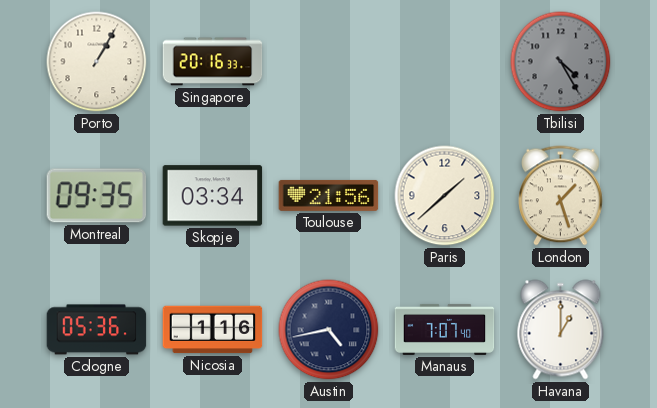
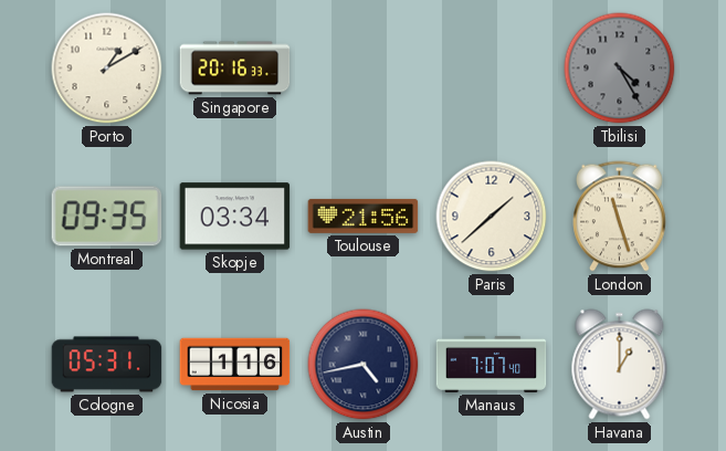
Porto: 1:05 -> 1:10 (107, 69)
London: 1:27 -> 11:27 (620, 217)
Cologne: 05:36 -> 05:31 (107, 365)
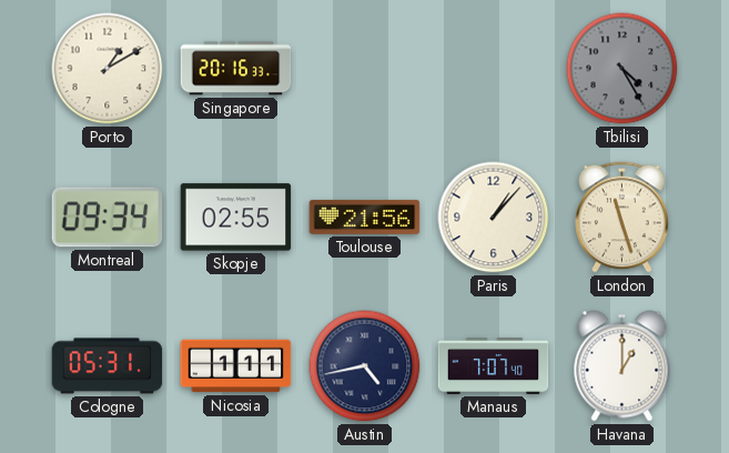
Montreal: 09:35 -> 09:34 (108, 218)
Skopje: 03:34 -> 02:55 (236, 218)
Paris: 1:38 -> 1:07 (494, 218)
Nicosia: 1:16 -> 1:11 (236, 366)
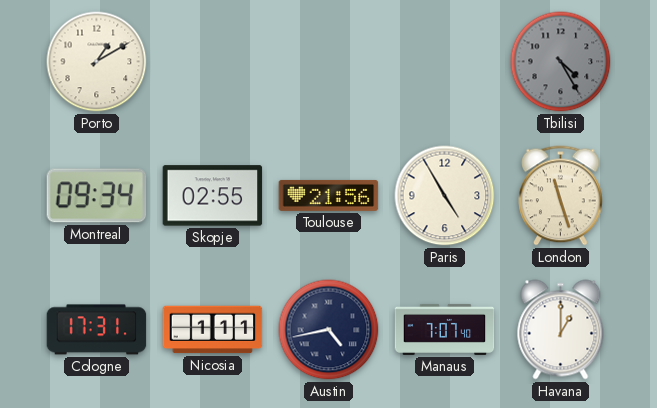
Singapore: 20:16 -> none (236, 69)
Paris: 1:07 -> 4:55 (445, 196)
Cologne: 05:31 -> 17:31 (97, 330)
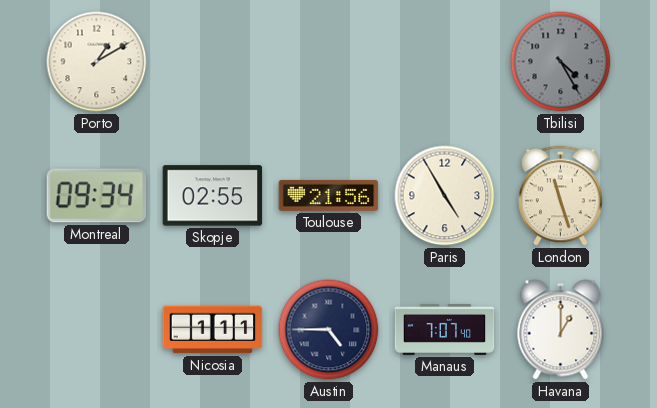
Cologne: 17:31 -> none (97, 330)
Austin: 4:43 -> 4:45 (329, 330)
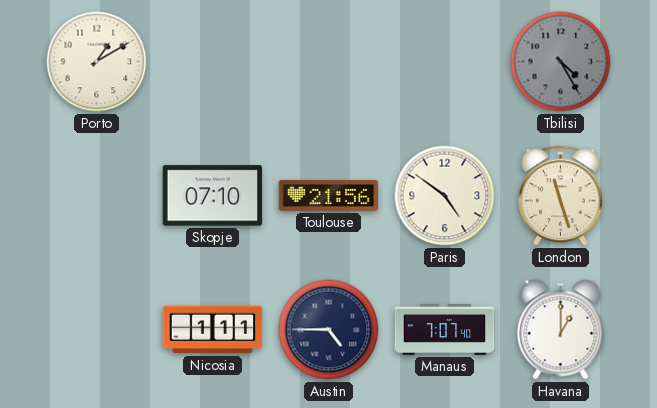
Montreal: 09:34 -> none (97, 196)
Skopje: 02:55 -> 07:10 (213, 196)
Paris: 4:55 -> 4:51 (445, 196)
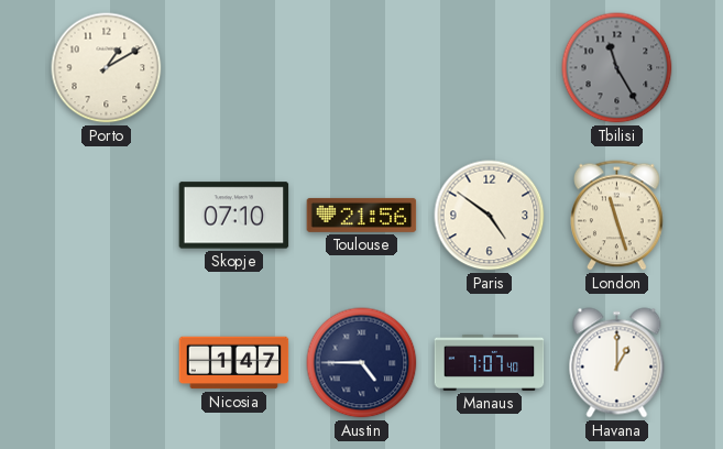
Tbilisi: 4:25 -> 11:25 (617, 68)
Nicosia: 1:11 -> 1:47 (234, 363)
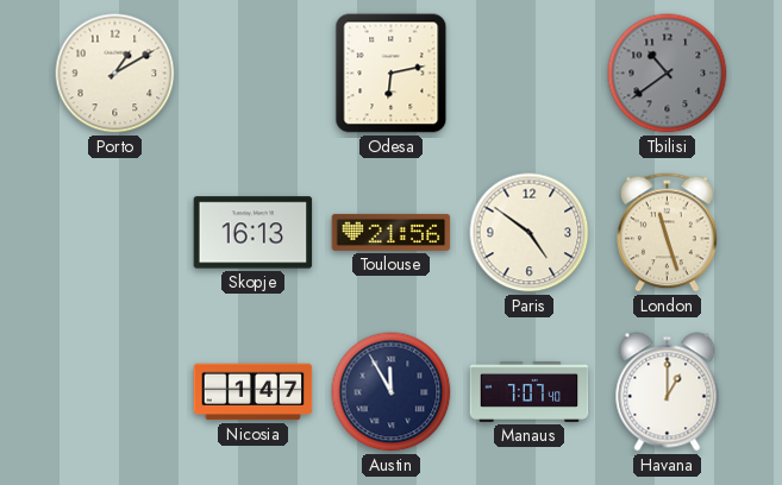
Odesa: none -> 6:13 (392, 74)
Tbilisi: 11:25 -> 10:39 (668, 74)
Skopje: 07:10 -> 16:13 (254, 233)
Austin: 4:45 -> 11:55 (392, 392)
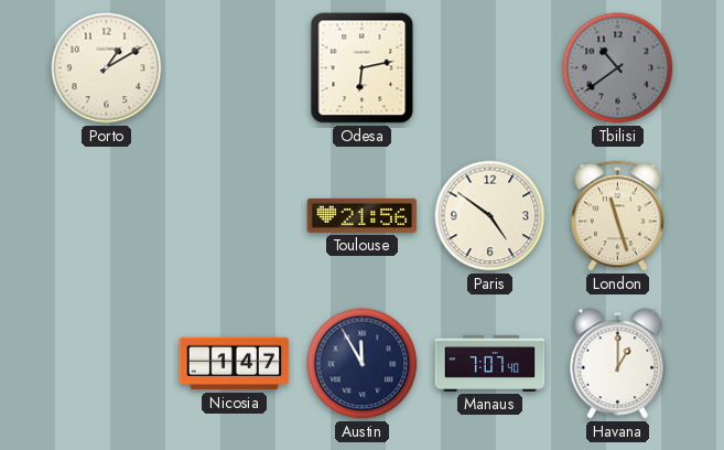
Skopje: 16:13 -> none (254, 233)
